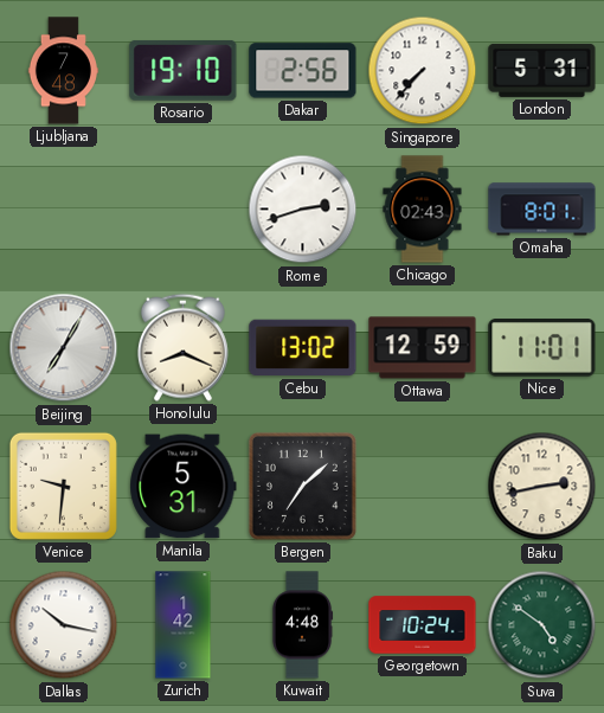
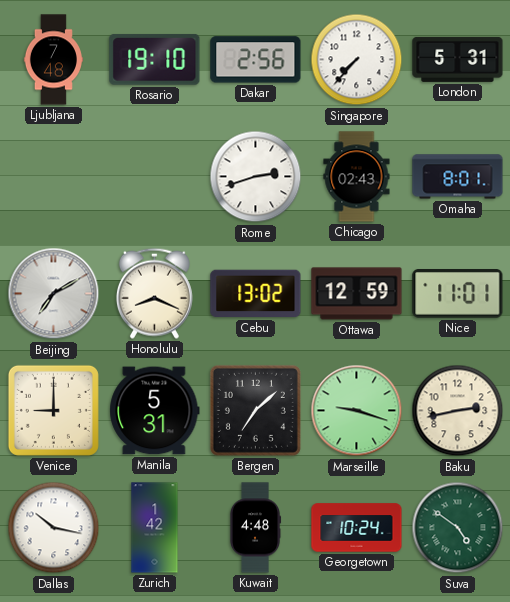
Beijing: 7:05 -> 7:10 (54, 294)
Venice: 9:31 -> 9:00 (53, 410)
Marseille: none -> 9:18 (357, 411)
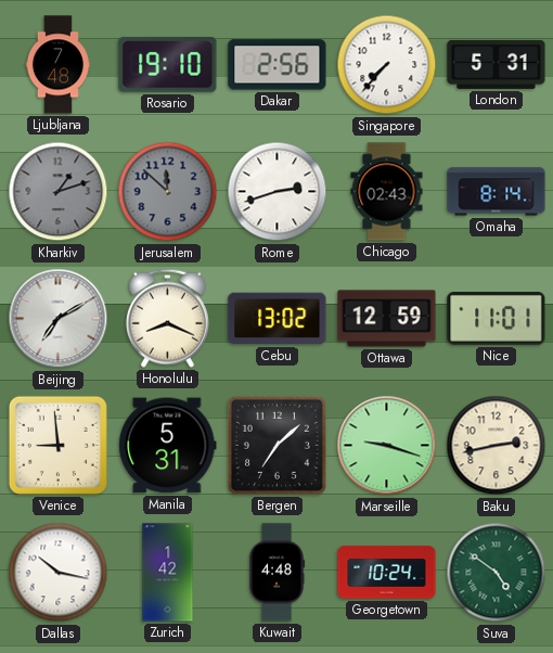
Kharkiv: none -> 1:12 (59, 192)
Jerusalem: none -> 11:52 (168, 192)
Omaha: 8:01 -> 8:14 (497, 192)
Venice: 9:00 -> 8:59 (57, 445)
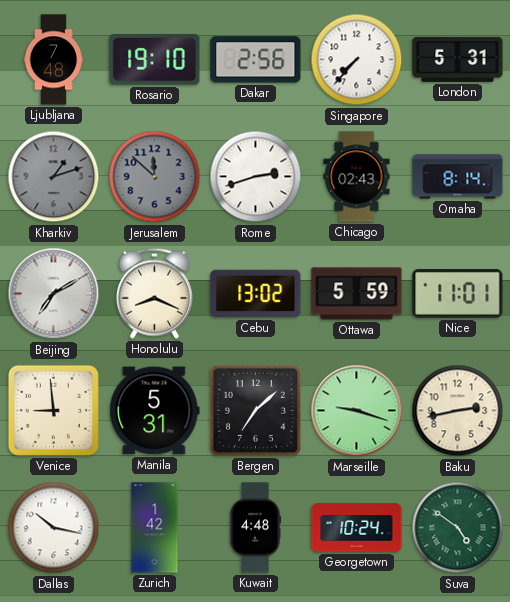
Ottawa: 12:59 -> 5:59 (357, 294)
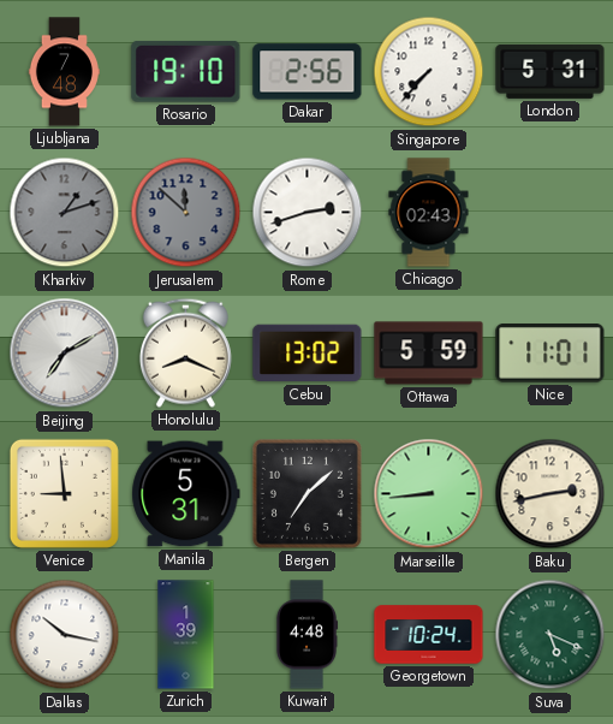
Omaha: 8:14 -> none (458, 177)
Marseille: 9:18 -> 8:44 (429, 494)
Zurich: 1:42 -> 1:39 (186, 635)
Suva: 4:51 -> 5:19 (550, 635)
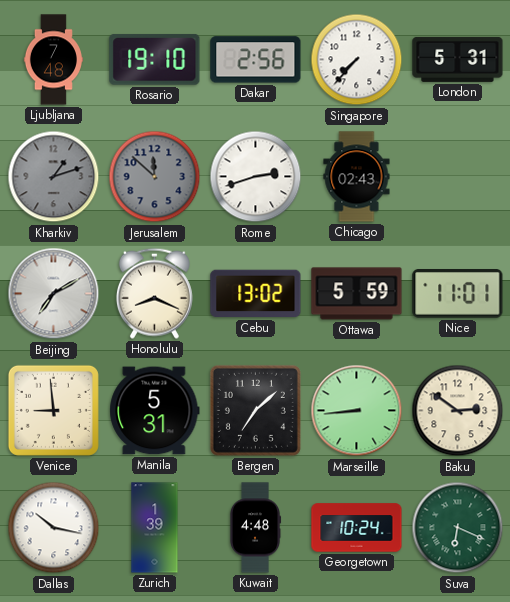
Baku: 2:43 -> 2:51 (458, 411)
Suva: 5:19 -> 6:19 (458, 528)
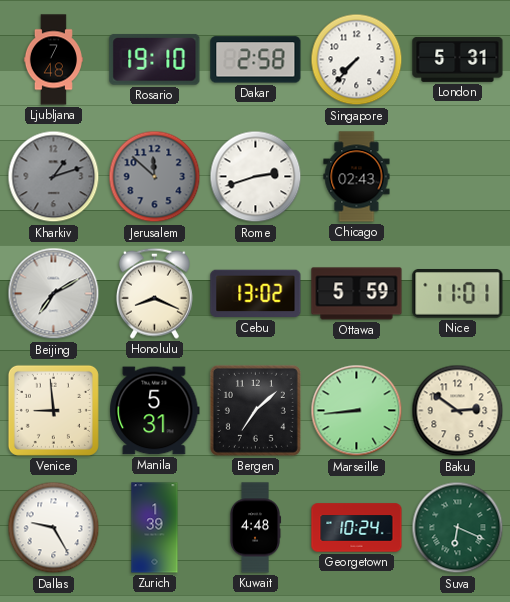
Dakar: 2:56 -> 2:58 (256, 60)
Dallas: 10:17 -> 9:25 (54, 528)
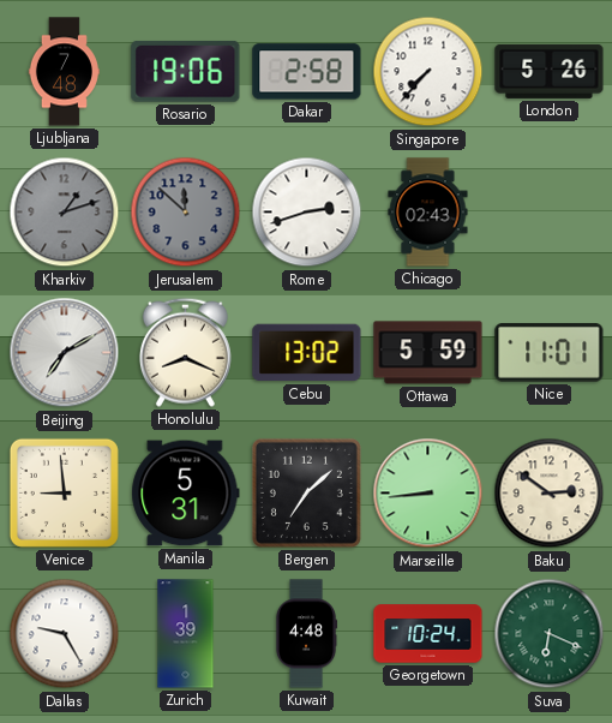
Rosario: 19:10 -> 19:06 (186, 71)
London: 5:31 -> 5:26 (550, 71)
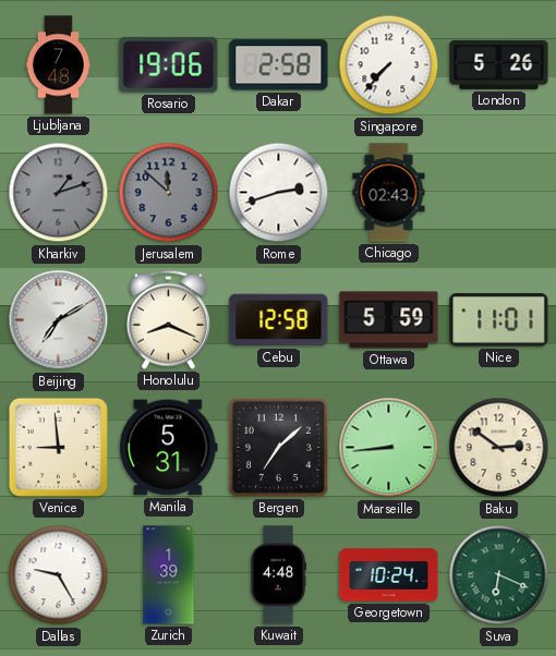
Cebu: 13:02 -> 12:58 (279, 320)
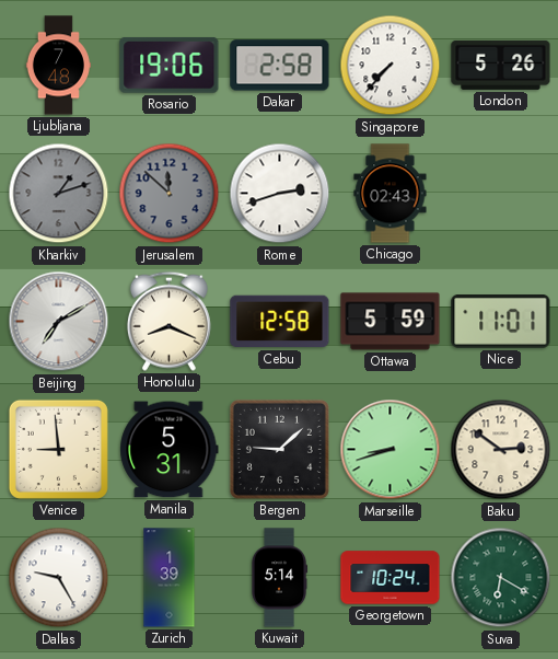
Bergen: 7:08 -> 9:08 (279, 449)
Marseille: 8:44 -> 8:42 (391, 450)
Kuwait: 4:48 -> 5:14 (279, 578)
Suva: 6:19 -> 6:20 (501, 578)
